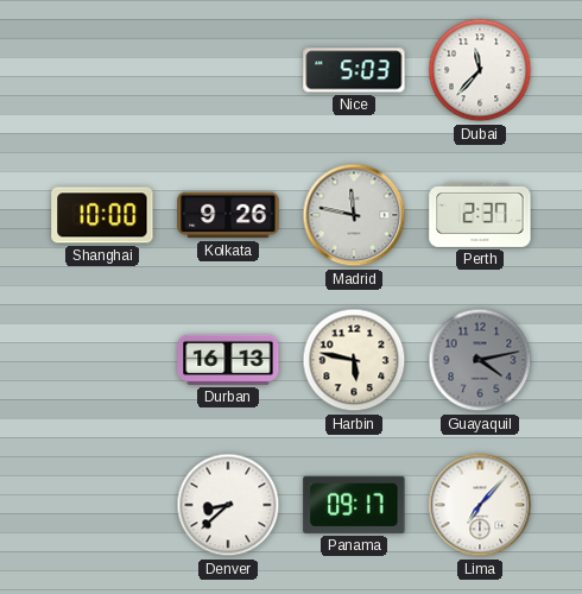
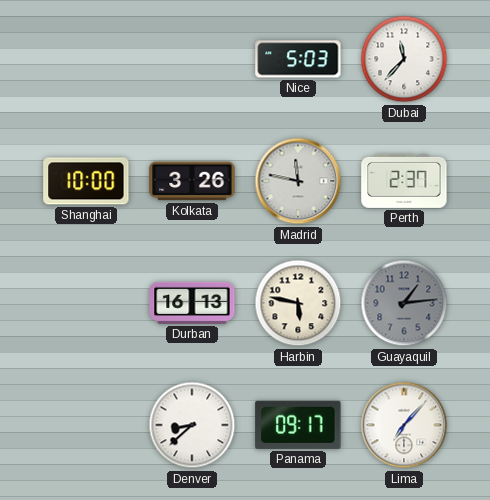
Kolkata: 9:26 -> 3:26 (192, 181)
Guayaquil: 4:13 -> 1:14 (404, 303)
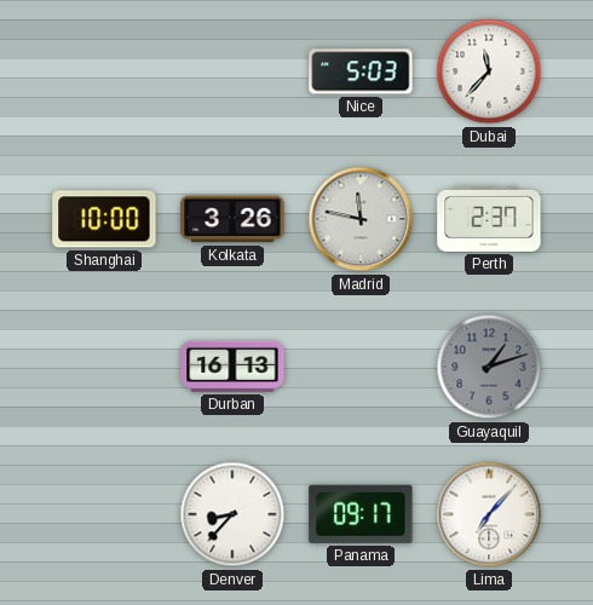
Harbin: 5:47 -> none (298, 303)
Guayaquil: 1:14 -> 1:12 (489, 367)
Denver: 8:38 -> 8:37 (232, 514)
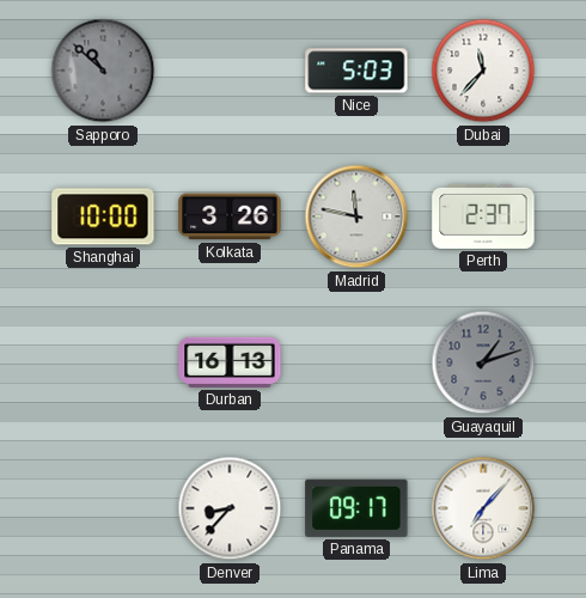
Sapporo: none -> 10:52 (103, 71)
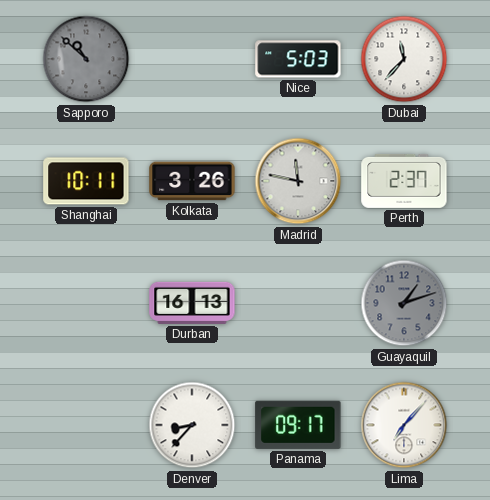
Shanghai: 10:00 -> 10:11 (86, 181)
